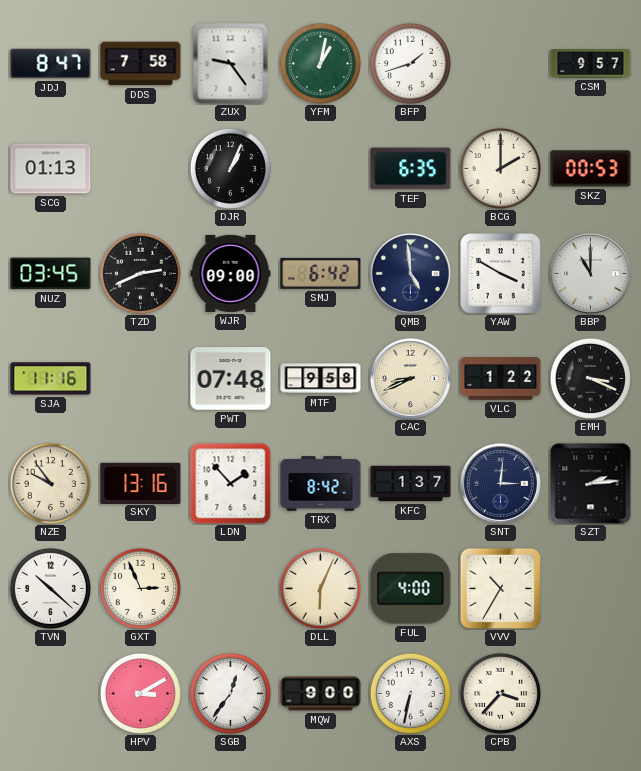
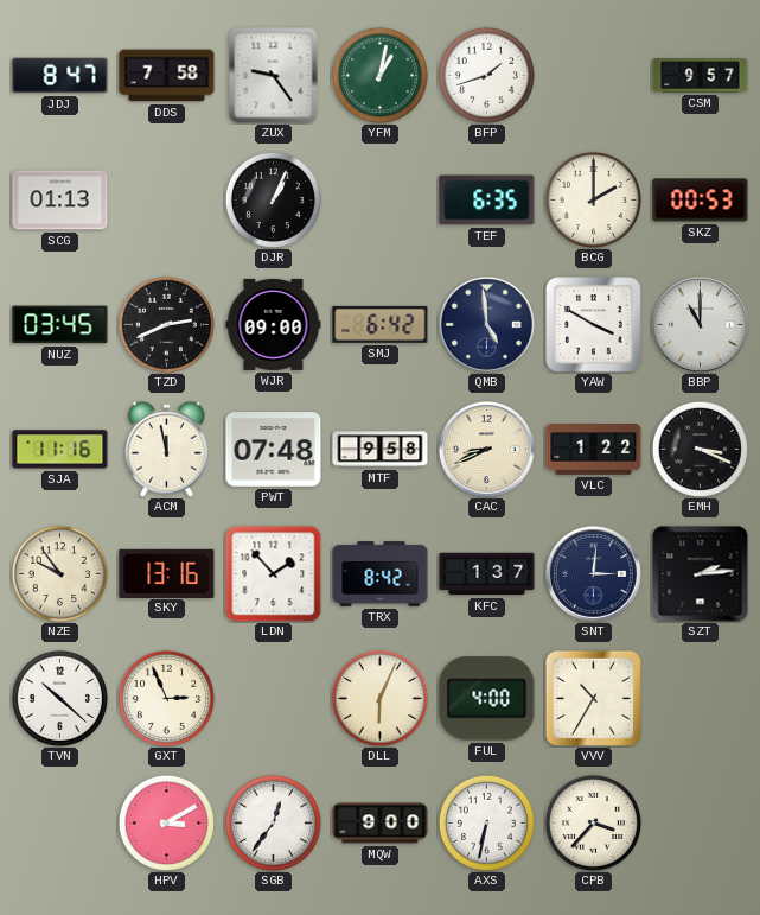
ACM: none -> 11:58 (166, 449)
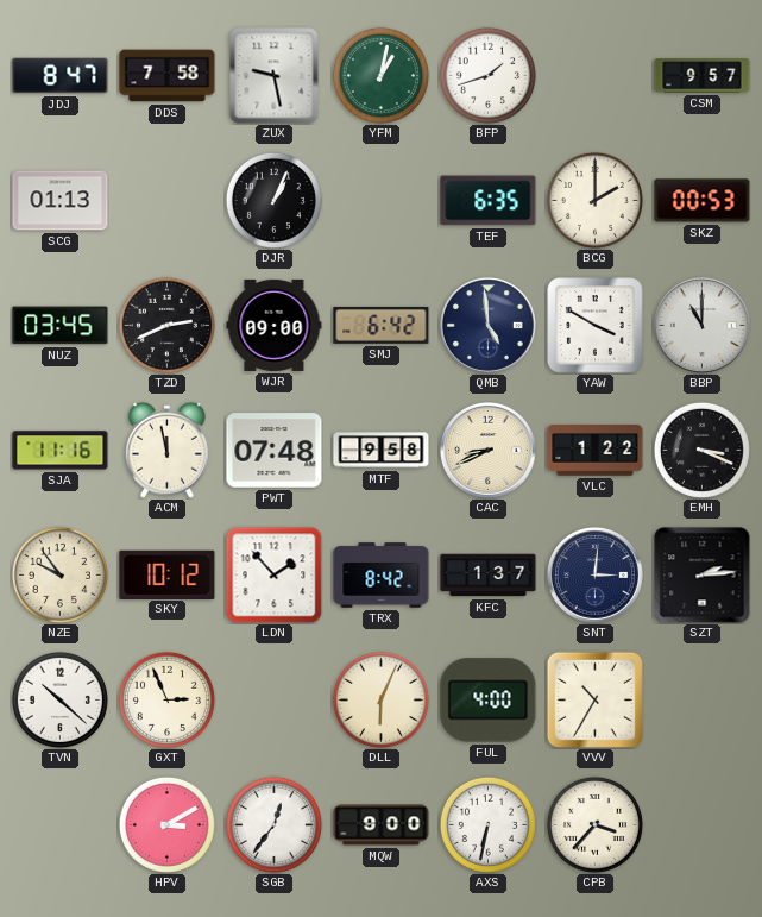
ZUX: 9:24 -> 9:28 (275, 76)
SKY: 13:16 -> 10:12 (168, 574)
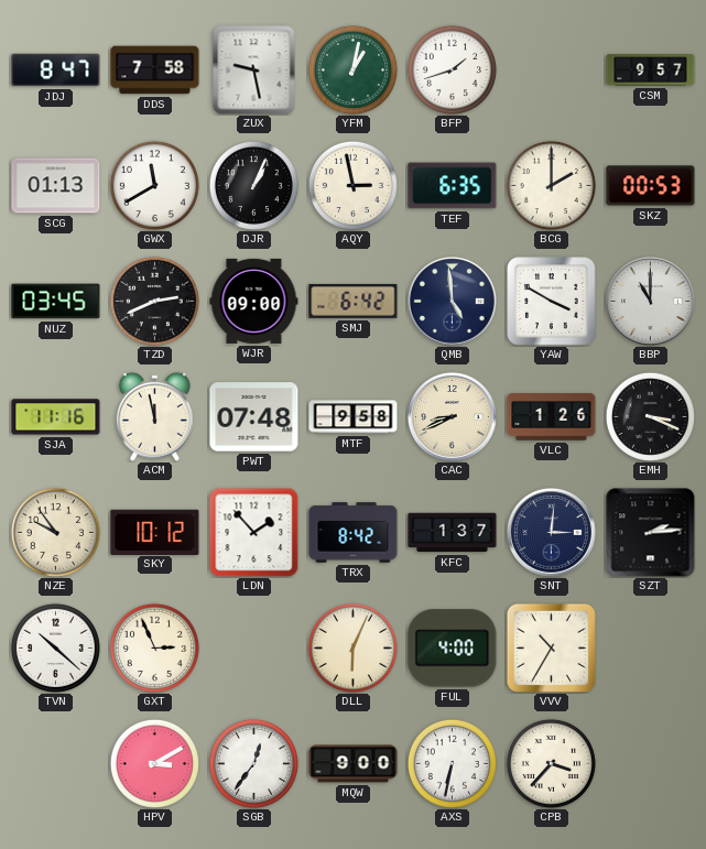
GWX: none -> 11:40 (154, 185)
AQY: none -> 2:58 (352, 185)
VLC: 1:22 -> 1:26 (552, 417)
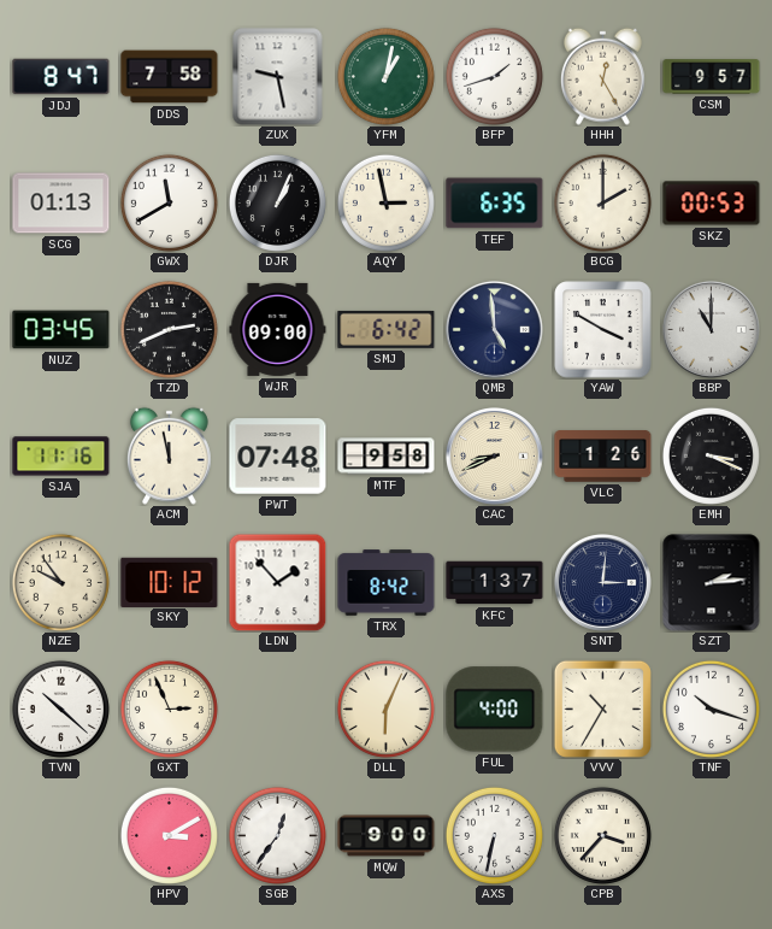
HHH: none -> 12:25 (602, 76)
TNF: none -> 10:18 (711, 708)
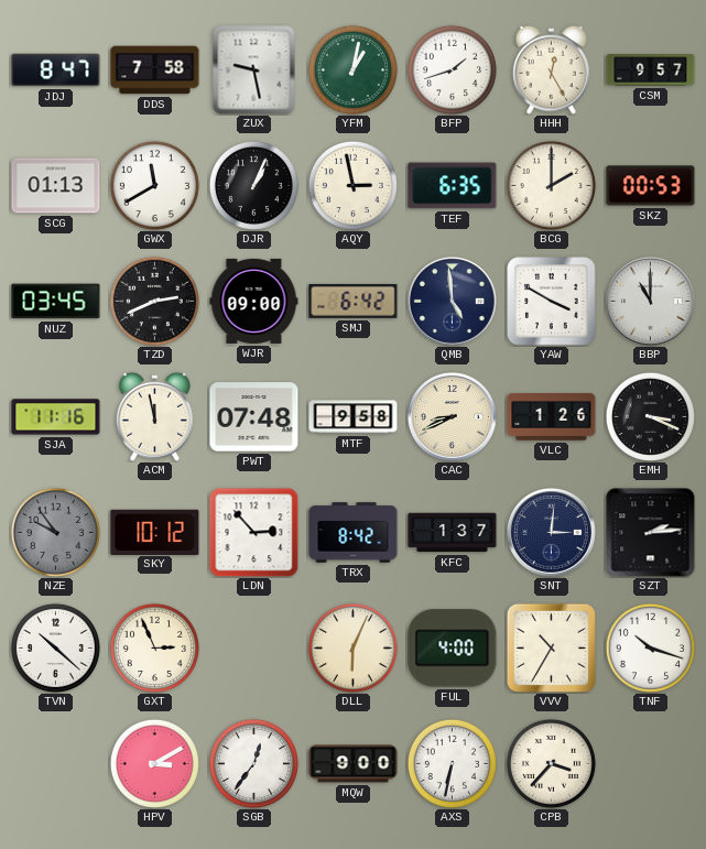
NZE dial: cream -> grey (55, 532)
LDN: 1:53 -> 2:53 (253, 532)
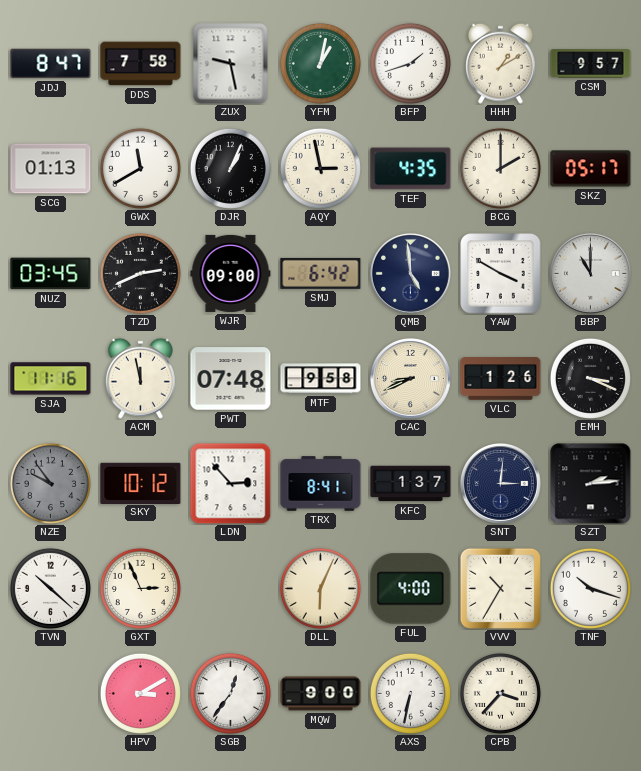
HHH: 12:25 -> 1:10 (500, 63)
TEF: 6:35 -> 4:35 (411, 169)
SKZ: 00:53 -> 05:17 (591, 169)
TRX: 8:42 -> 8:41 (321, 484)
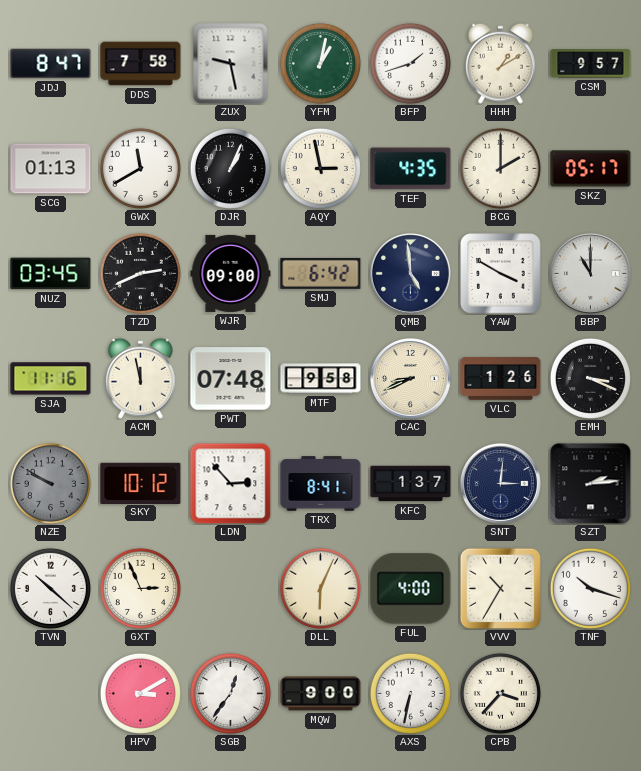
NZE: 9:54 -> 9:50 (50, 483)
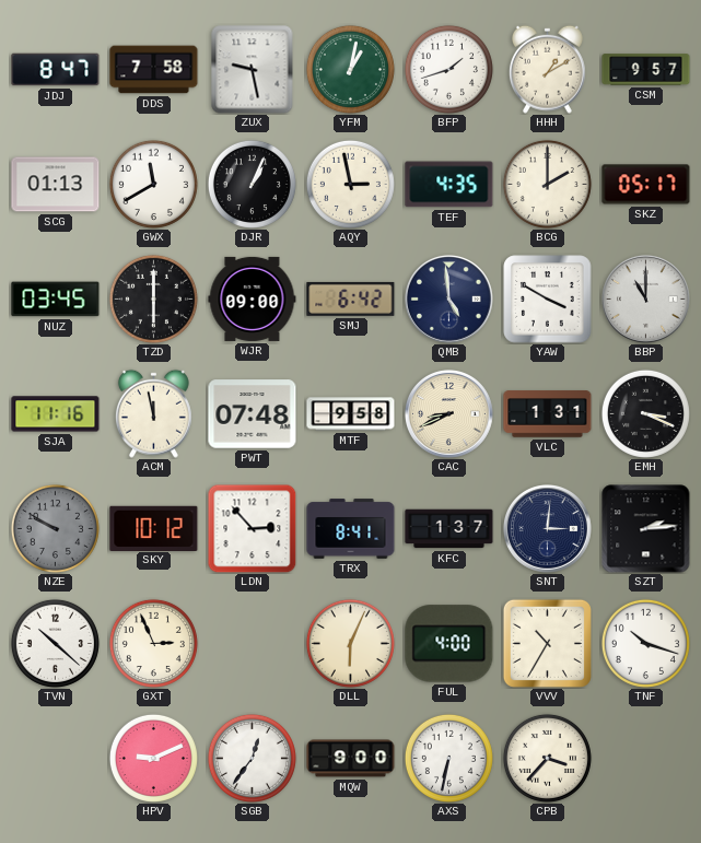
TZD: 2:41 -> 6:00 (153, 298)
VLC: 1:26 -> 1:31 (548, 414)
HPV: 3:10 -> 9:11 (153, 758)
